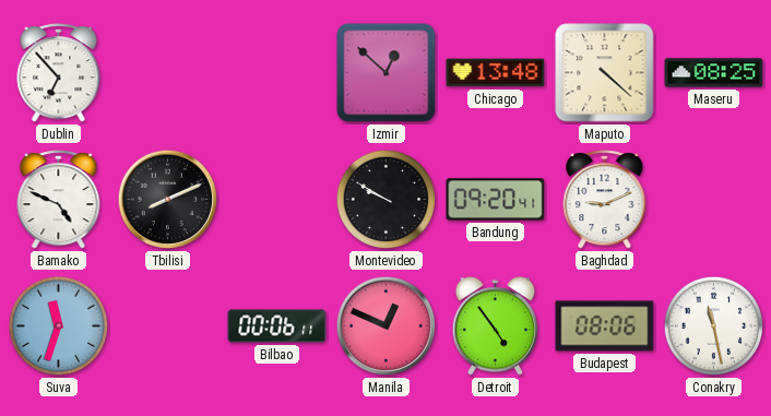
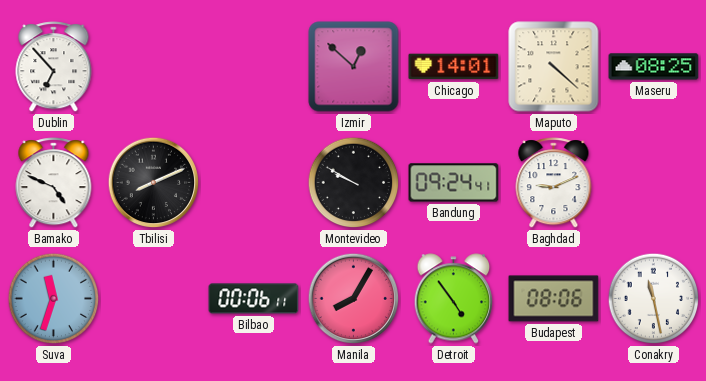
Chicago: 13:48 -> 14:01 (454, 67)
Bandung: 09:20 -> 09:24 (454, 183)
Manila: 12:49 -> 8:05 (354, 299)
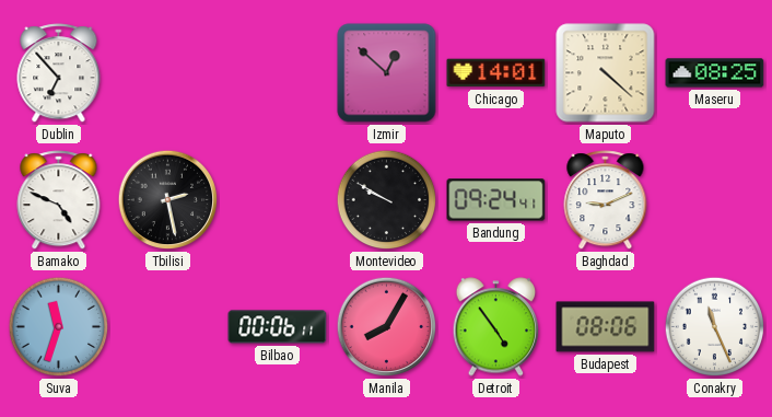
Tbilisi: 8:11 -> 2:28 (168, 200)
Conakry: 11:28 -> 11:26 (715, 327)
